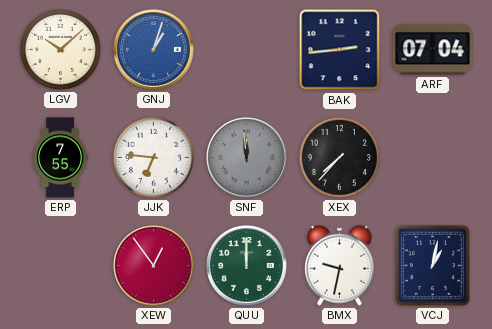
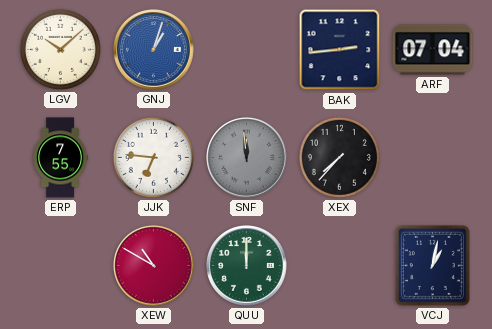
XEW: 12:54 -> 10:50 (154, 266)
BMX: 9:32 -> none (339, 265)
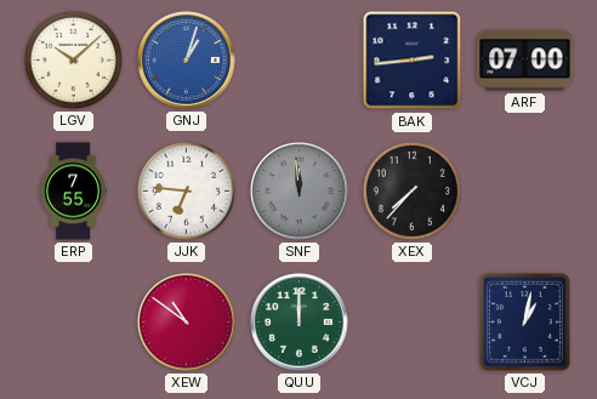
ARF: 07:04 -> 07:00 (525, 61)
XEW: 10:50 -> 10:51 (187, 323)
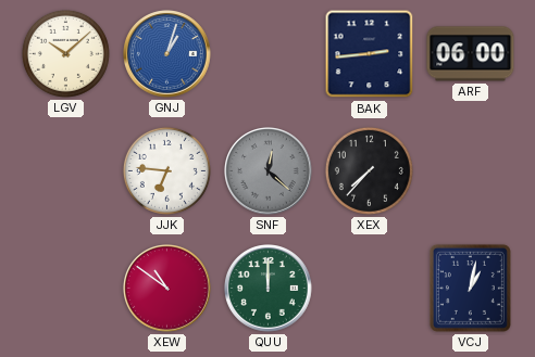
ARF: 07:00 -> 06:00 (471, 54)
ERP: 7:55 -> none (74, 192)
SNF: 11:59 -> 12:22 (269, 171)
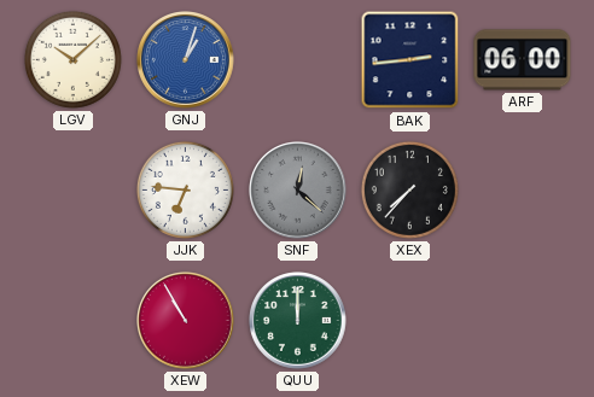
XEW: 10:51 -> 10:55 (186, 321)
VCJ: 1:02 -> none (470, 288)
